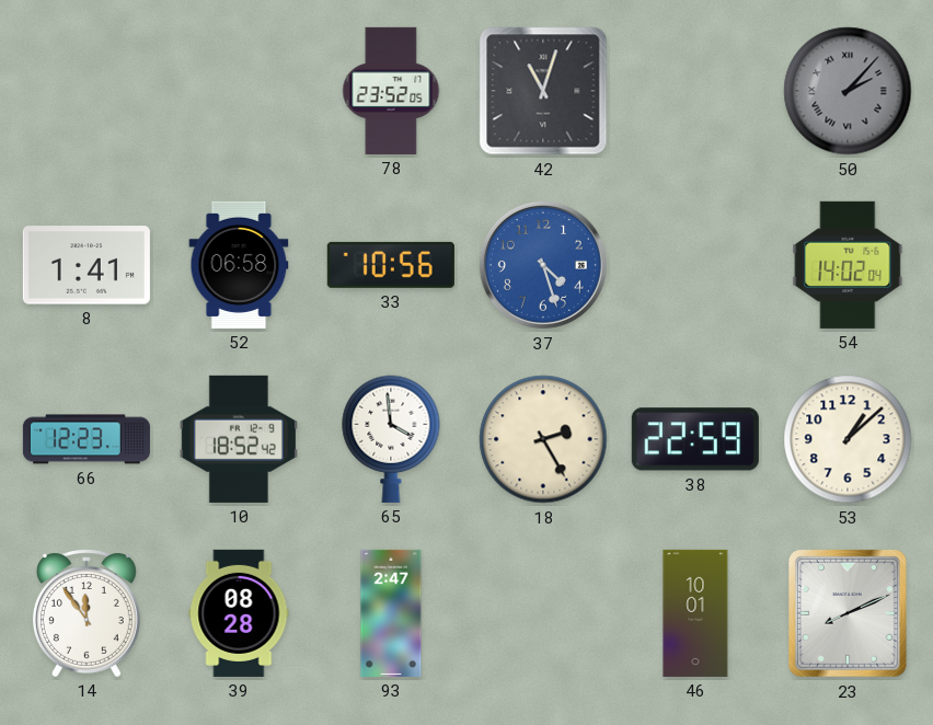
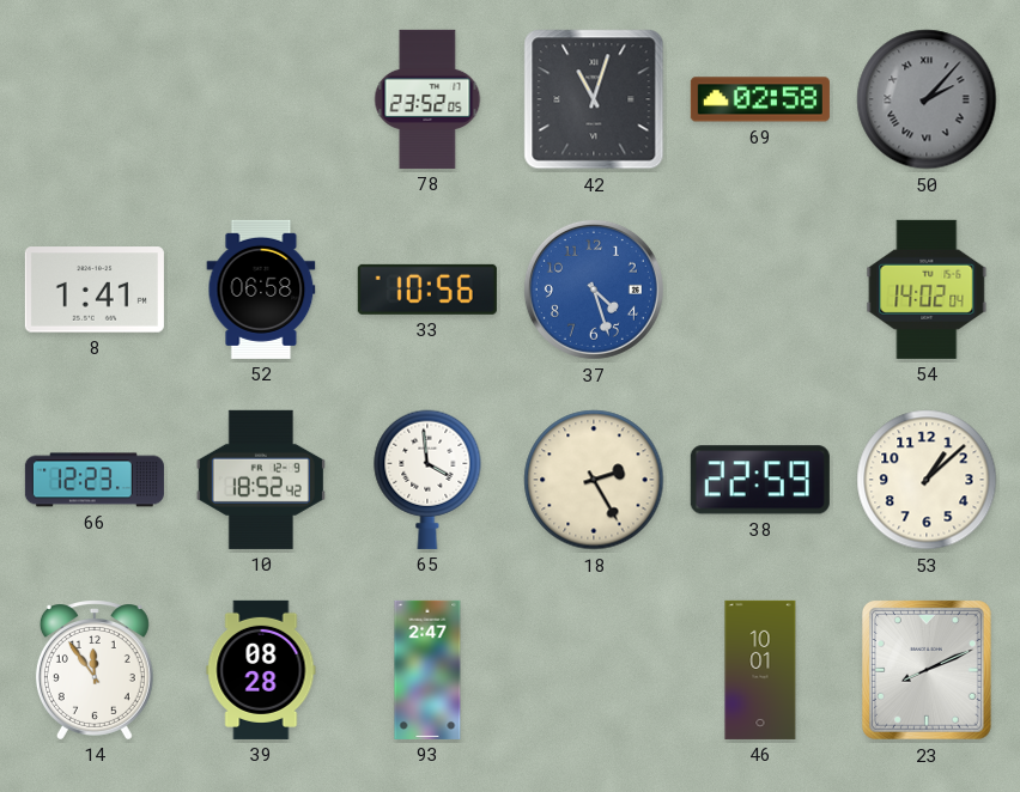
69: none -> 02:58 (760, 99)
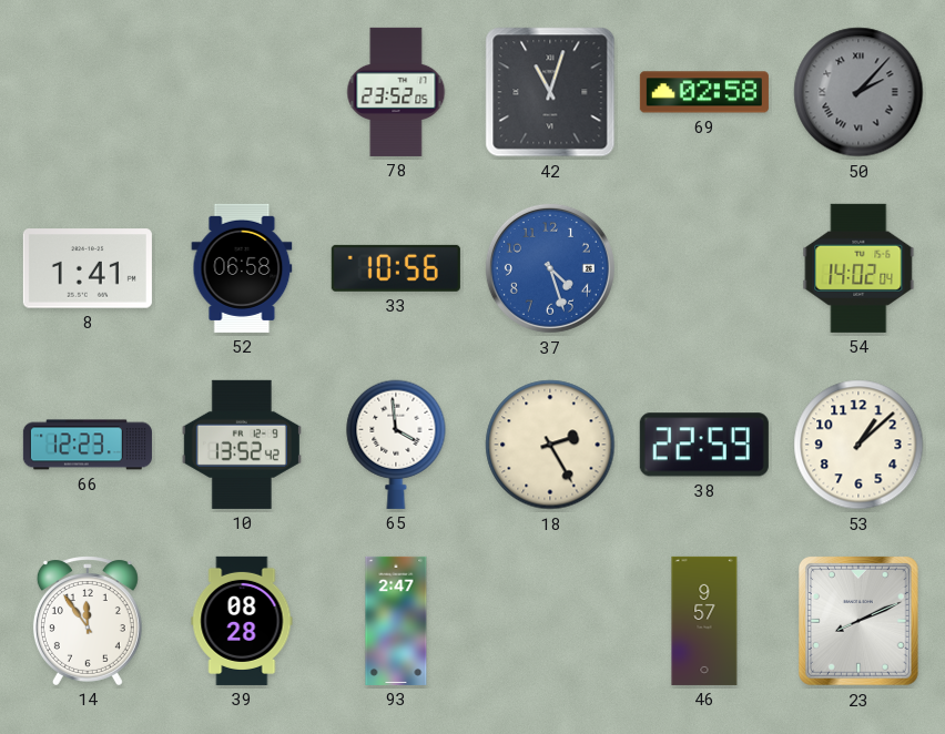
10: 18:52 -> 13:52 (242, 445)
46: 10:01 -> 9:57 (704, 621)
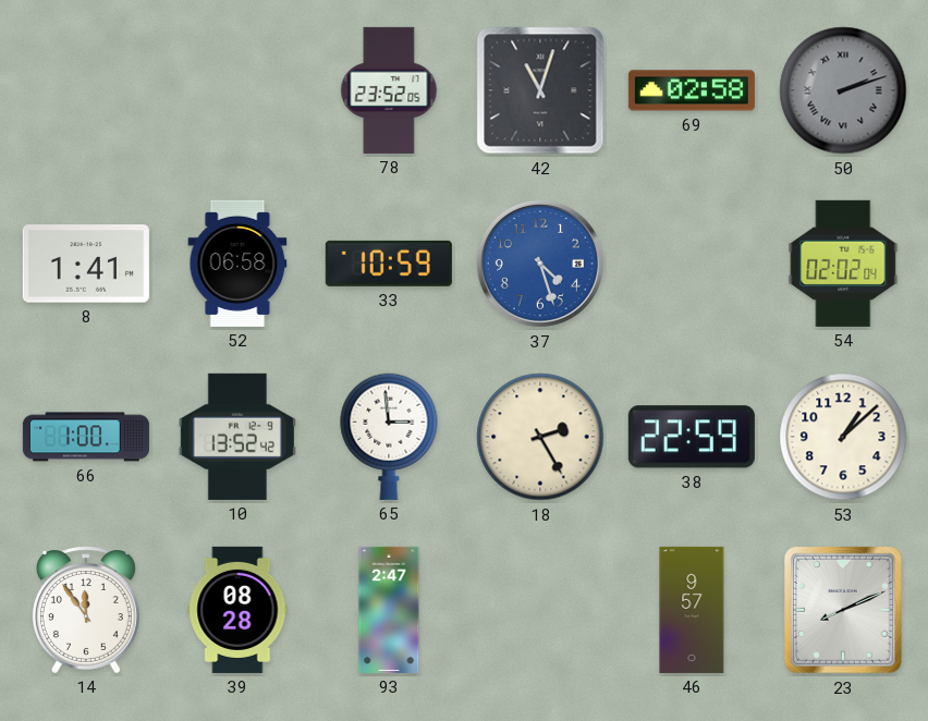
50: 2:07 -> 2:12 (843, 90)
33: 10:56 -> 10:59 (389, 264)
54: 14:02 -> 02:02 (843, 264)
66: 12:23 -> 1:00 (86, 437)
65: 3:59 -> 2:59 (389, 437)
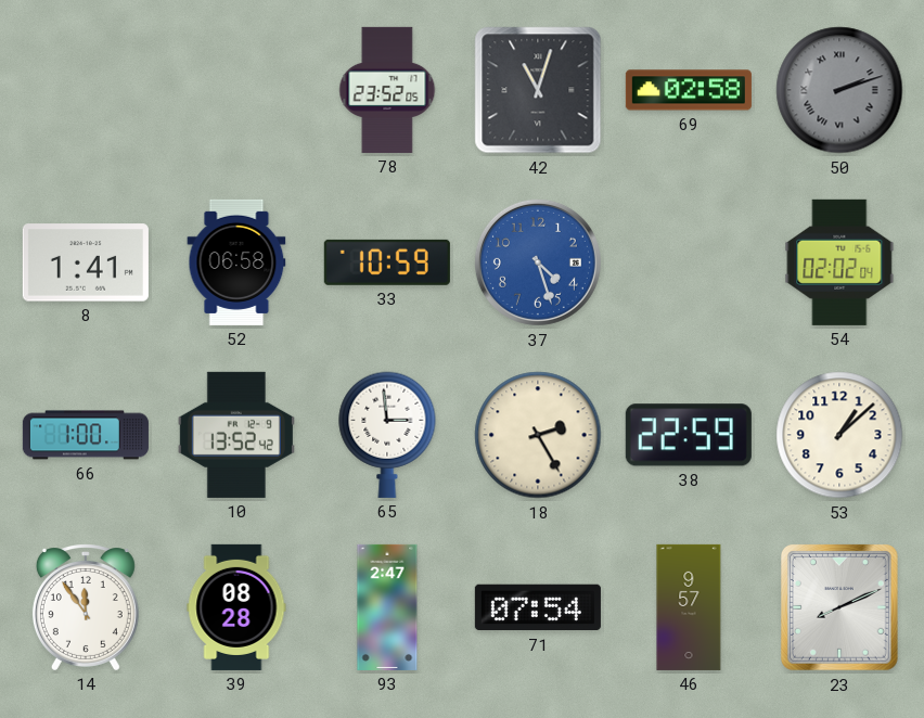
71: none -> 07:54 (538, 607)
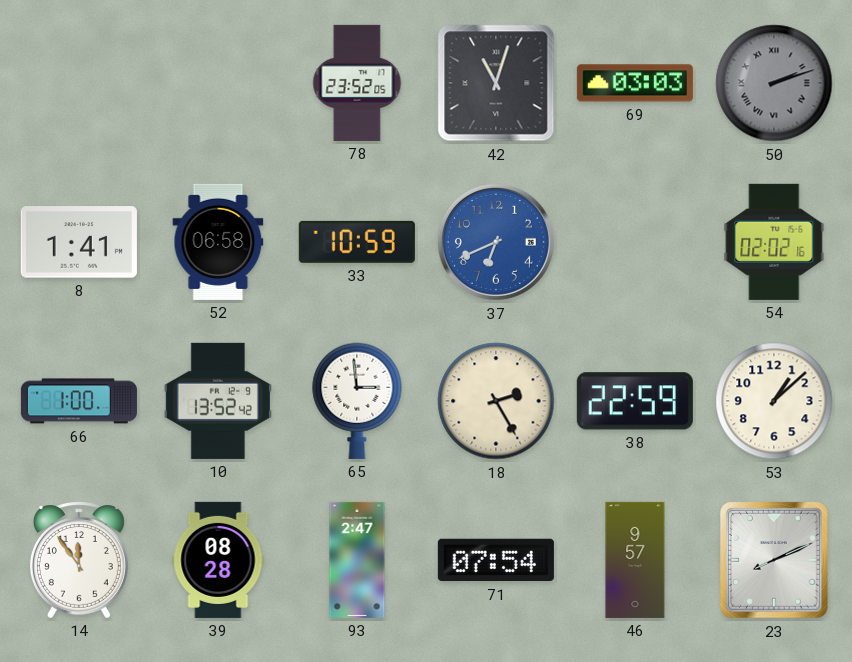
69: 02:58 -> 03:03 (635, 83)
37: 4:27 -> 6:41 (496, 242)
54: 02:02:04 -> 02:02:16 (774, 242)
